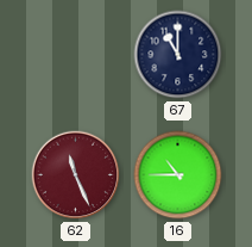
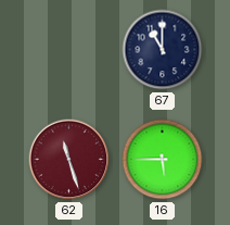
62: 11:26 -> 11:27 (69, 160)
16: 10:45 -> 5:45 (163, 160)
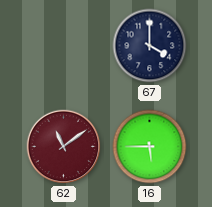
67: 11:00 -> 4:00 (150, 46)
62: 11:27 -> 11:09 (64, 147)
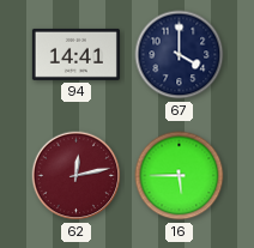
94: none -> 14:41 (75, 54)
62: 11:09 -> 12:13 (77, 176)
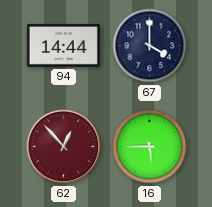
94: 14:41 -> 14:44 (63, 45)
62: 12:13 -> 12:53 (64, 147)
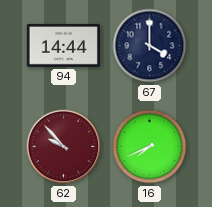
62: 12:53 -> 9:53 (64, 147)
16: 5:45 -> 7:41 (150, 147)
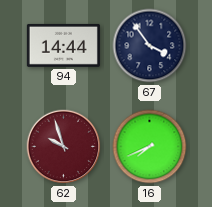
67: 4:00 -> 3:54 (150, 46)
62: 9:53 -> 9:57 (64, 147)
